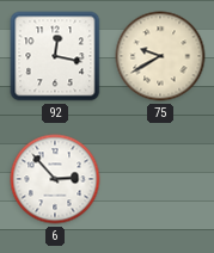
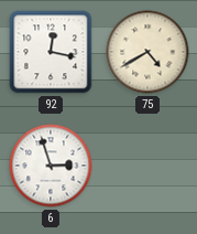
75: 9:40 -> 4:40 (147, 52)
6: 2:53 -> 2:57 (51, 166)
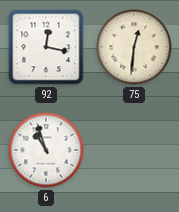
75: 4:40 -> 12:31 (134, 47)
6: 2:57 -> 10:57 (46, 150)
